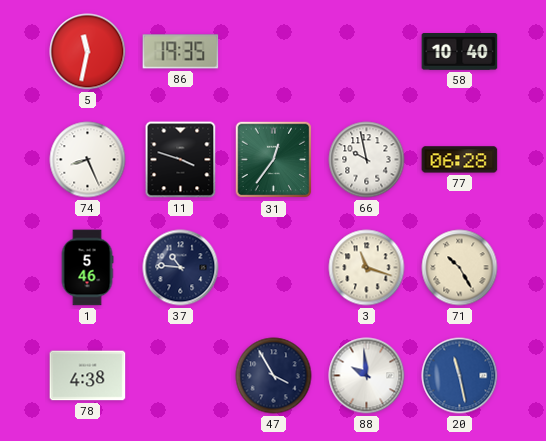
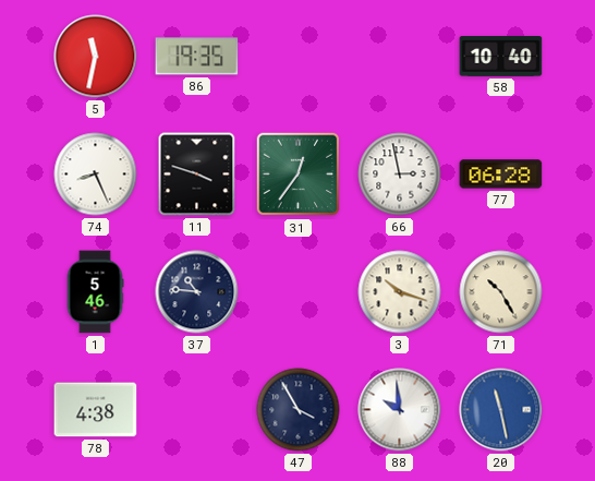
66: 9:58 -> 2:58 (400, 175)
3: 11:18 -> 10:18 (400, 292)
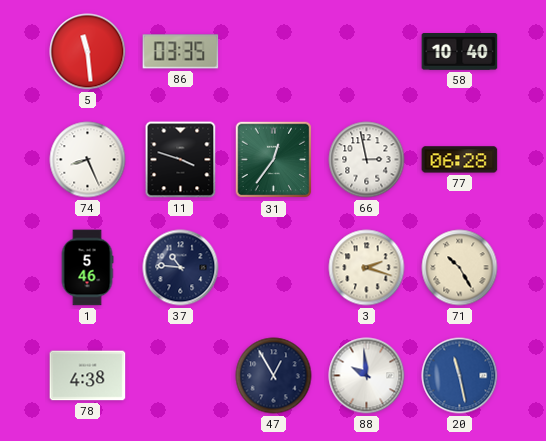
5: 11:32 -> 11:29 (88, 52)
86: 19:35 -> 03:35 (181, 52)
3: 10:18 -> 2:18 (367, 268)
47: 3:55 -> 12:55 (274, 376)
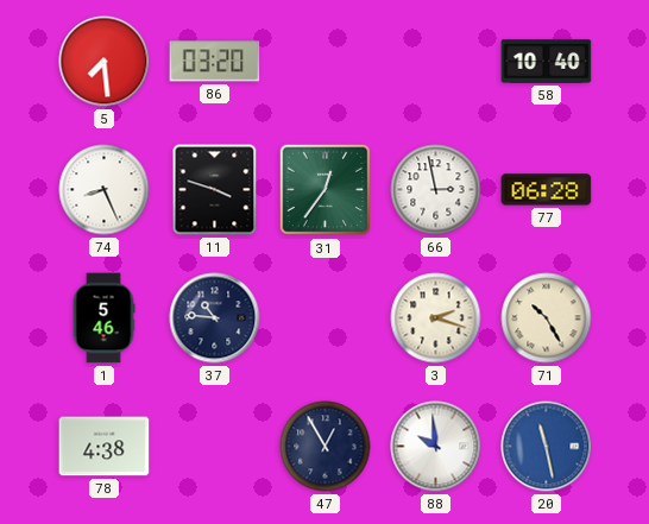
5: 11:29 -> 7:29 (105, 62)
86: 03:35 -> 03:20 (215, 62)
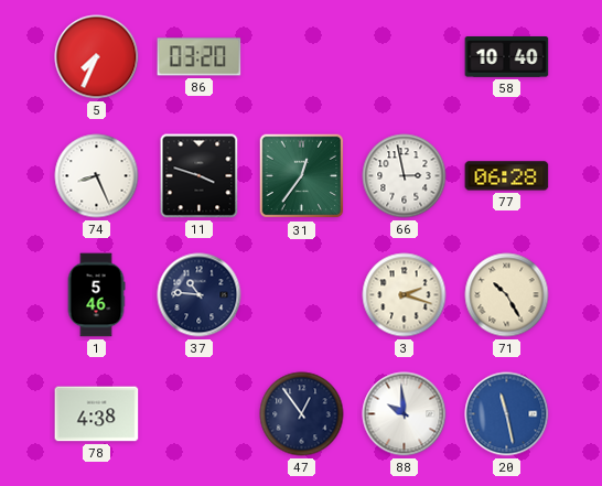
5: 7:29 -> 7:34 (97, 57)
47: 12:55 -> 12:54 (302, 414)
